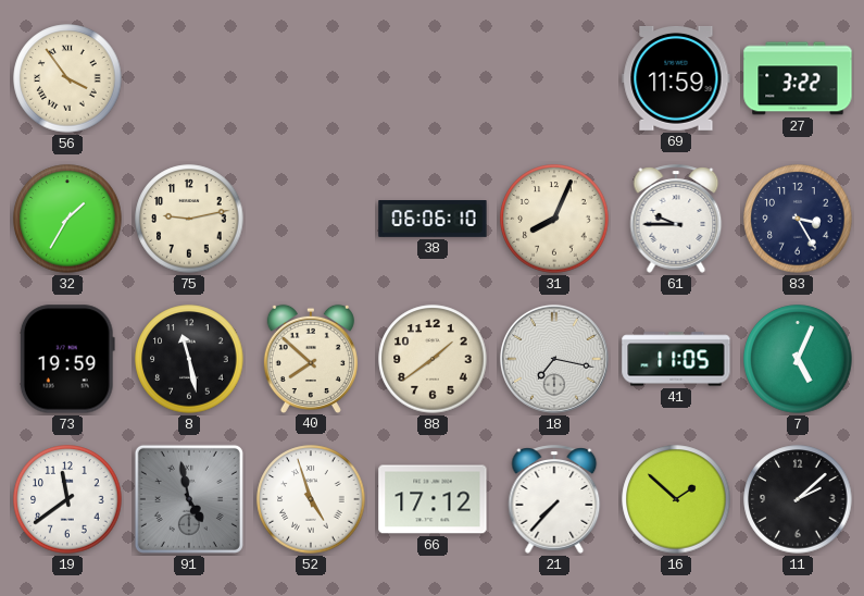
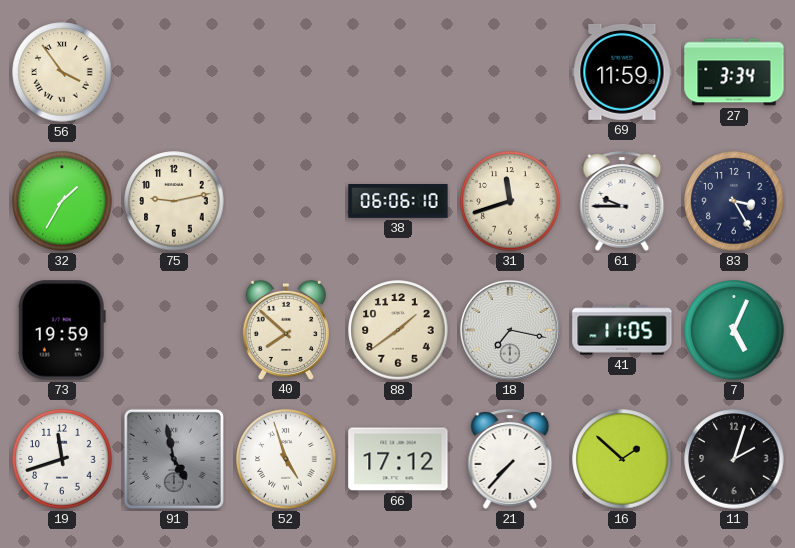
27: 3:22 -> 3:34 (734, 72)
31: 8:04 -> 11:42 (510, 201)
8: 11:28 -> none (189, 359)
19: 11:39 -> 11:42 (62, 459)
11: 2:08 -> 2:03 (734, 459)
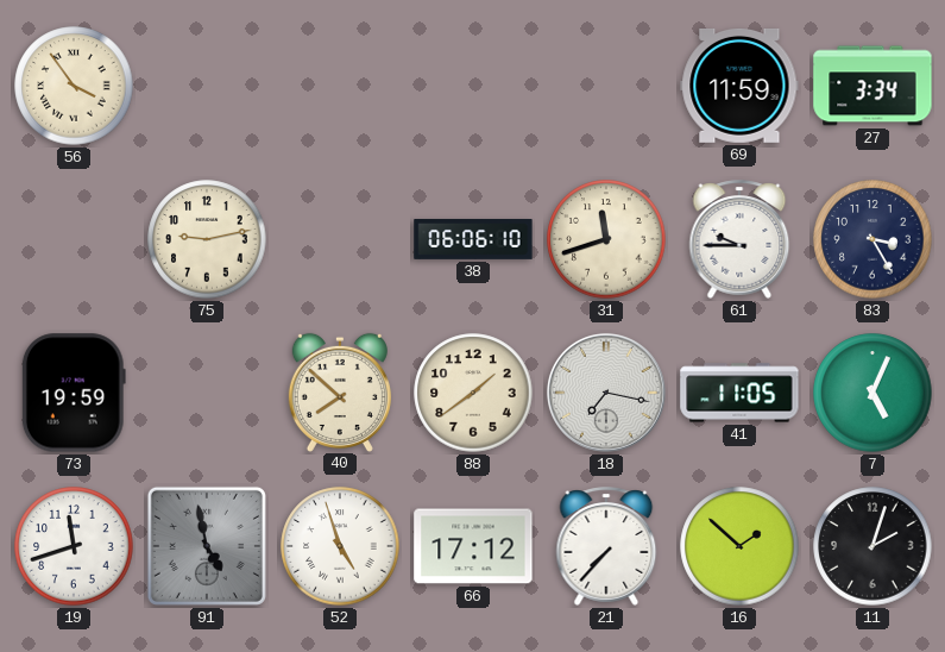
32: 1:35 -> none (62, 201)
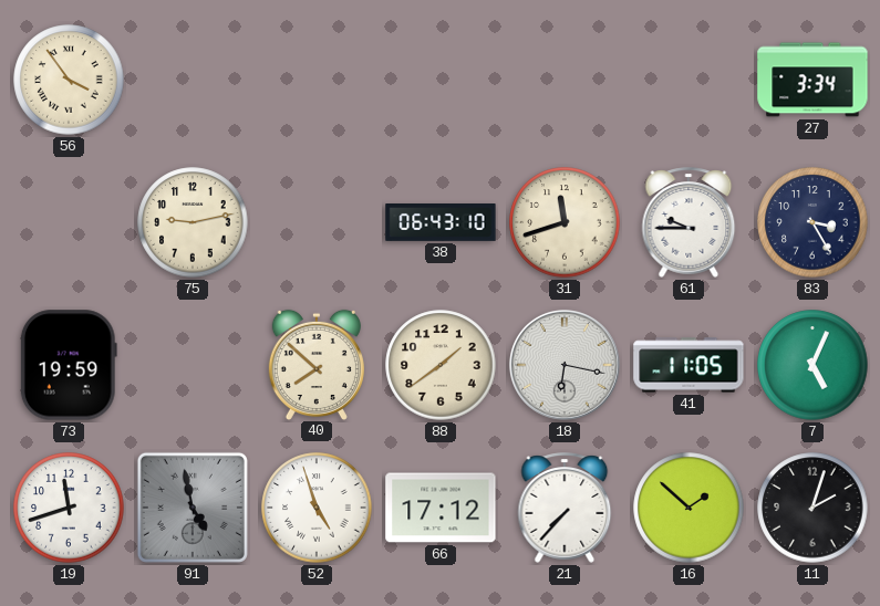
69: 11:59 -> none (739, 86)
38: 06:06 -> 06:43 (441, 223)
18: 7:17 -> 6:17 (565, 365)
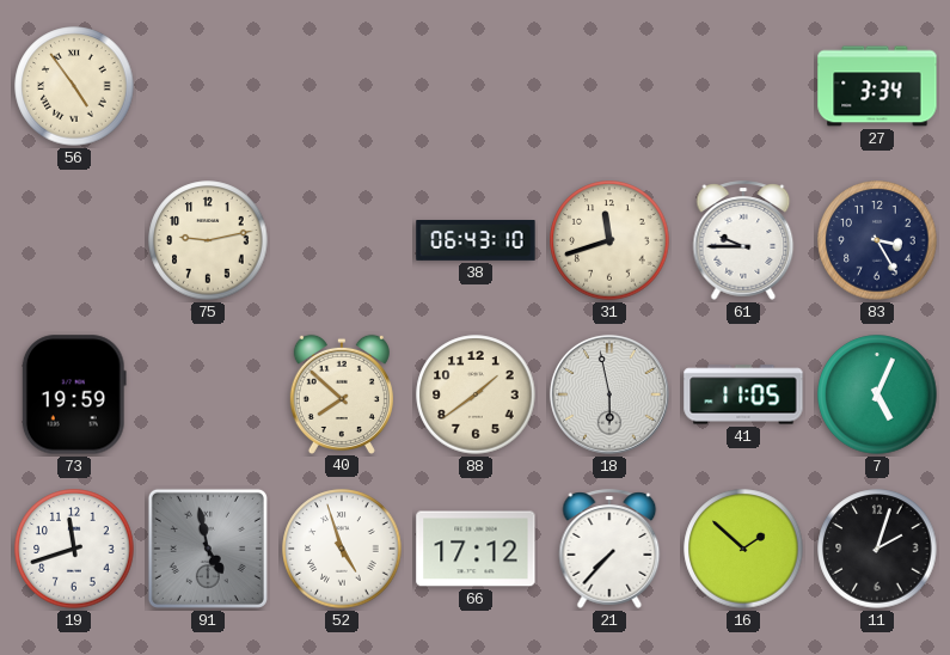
56: 3:54 -> 4:54 (74, 86)
18: 6:17 -> 5:58 (609, 394)
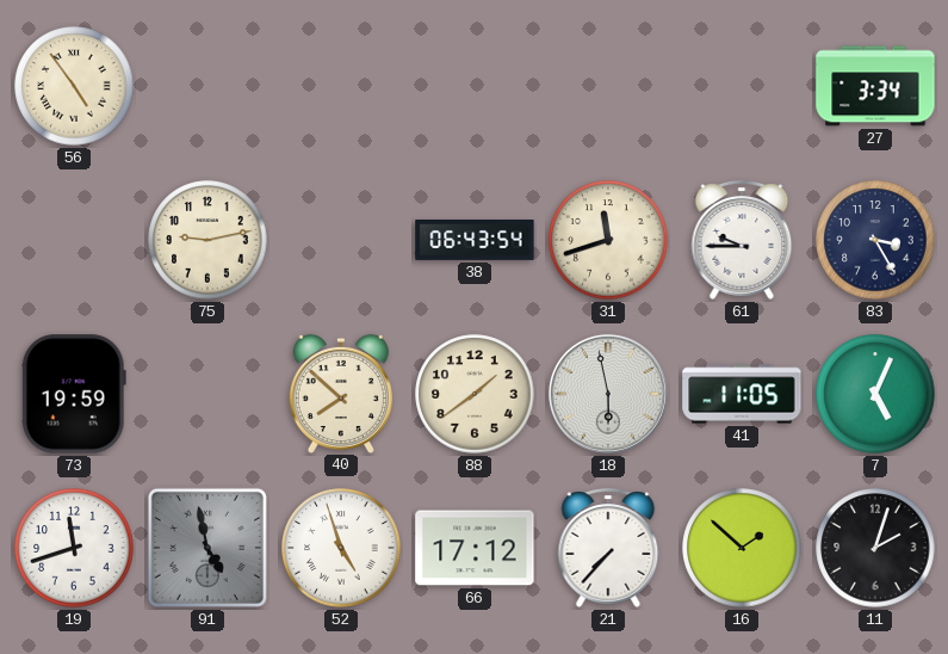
38: 06:43:10 -> 06:43:54 (475, 241)
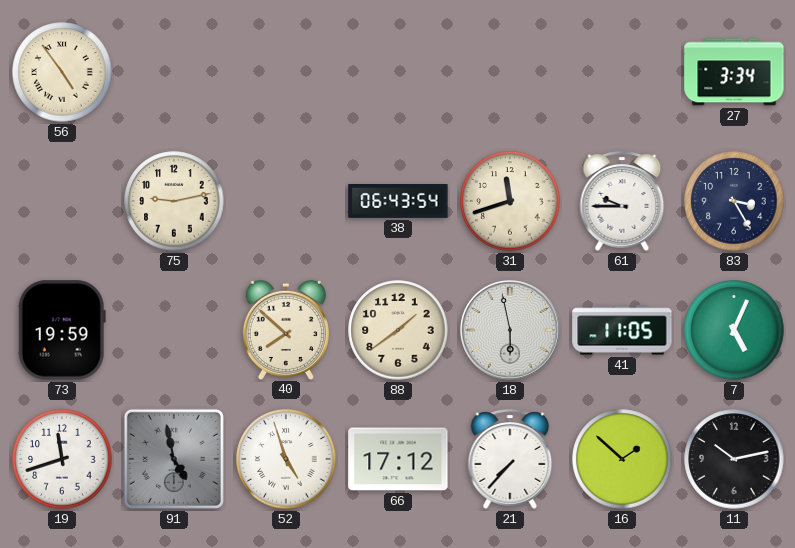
11: 2:03 -> 10:13 (734, 459)
